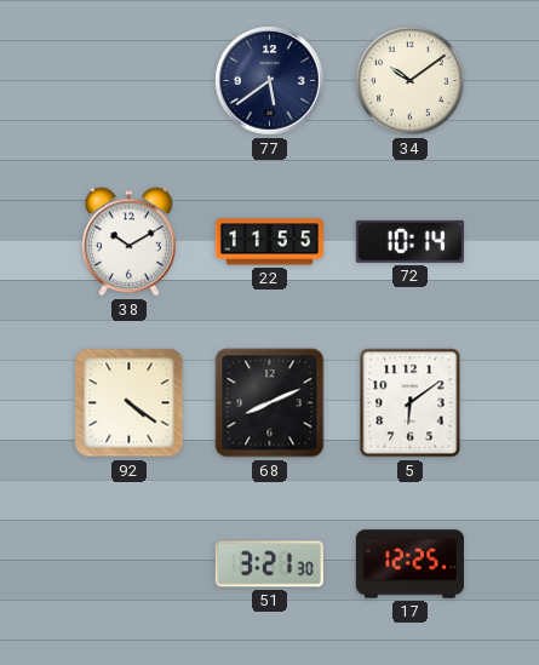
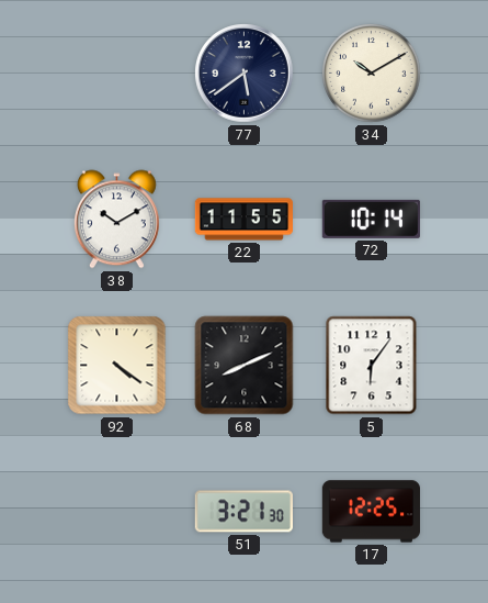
34: 10:09 -> 10:10 (372, 74)
5: 6:09 -> 6:06 (372, 366)
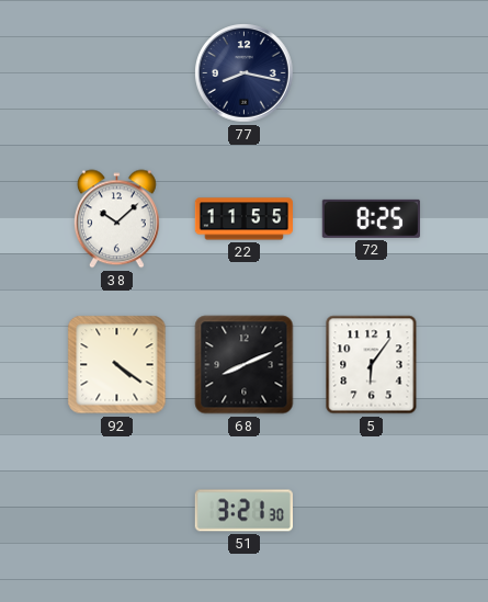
77: 5:39 -> 8:17 (245, 73)
34: 10:10 -> none (372, 74)
38: 10:10 -> 10:08 (116, 219)
72: 10:14 -> 8:25 (371, 218)
17: 12:25 -> none (371, 512)
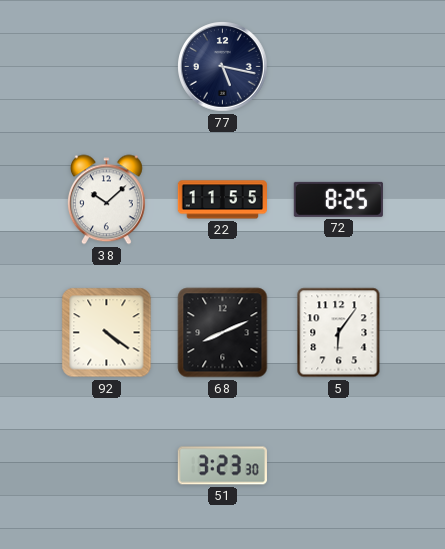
77: 8:17 -> 5:17 (223, 67)
51: 3:21 -> 3:23 (222, 466)
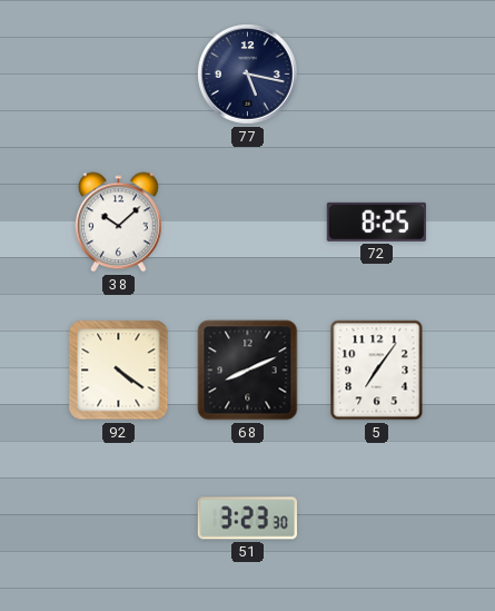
22: 11:55 -> none (222, 200)
5: 6:06 -> 7:06 (377, 371)
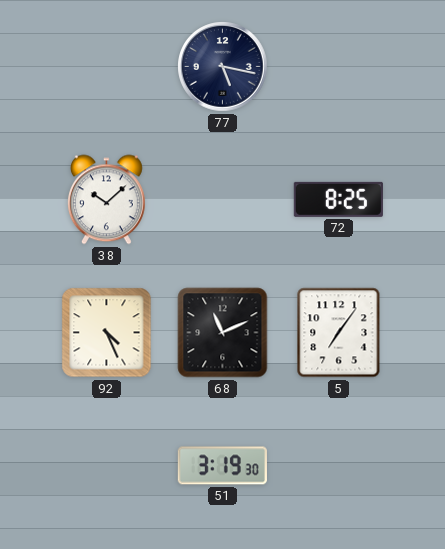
92: 4:21 -> 4:26 (107, 333)
68: 8:11 -> 11:11 (223, 333)
51: 3:23 -> 3:19 (222, 466)
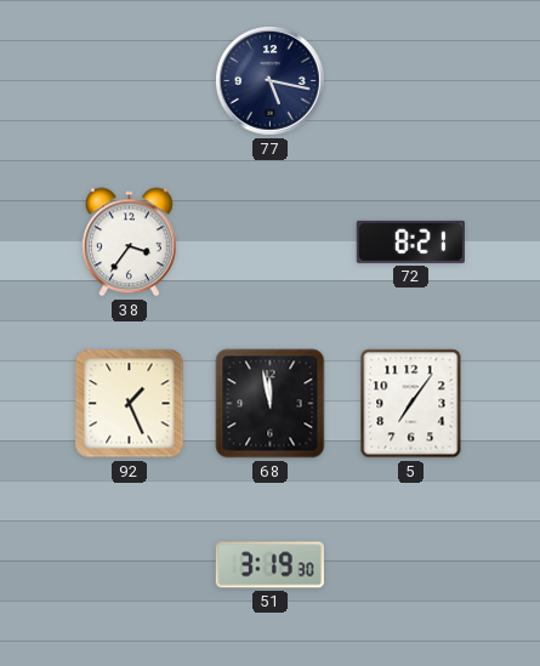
38: 10:08 -> 3:36 (129, 243)
72: 8:25 -> 8:21 (410, 241)
92: 4:26 -> 1:26 (130, 404)
68: 11:11 -> 11:58 (271, 404)
